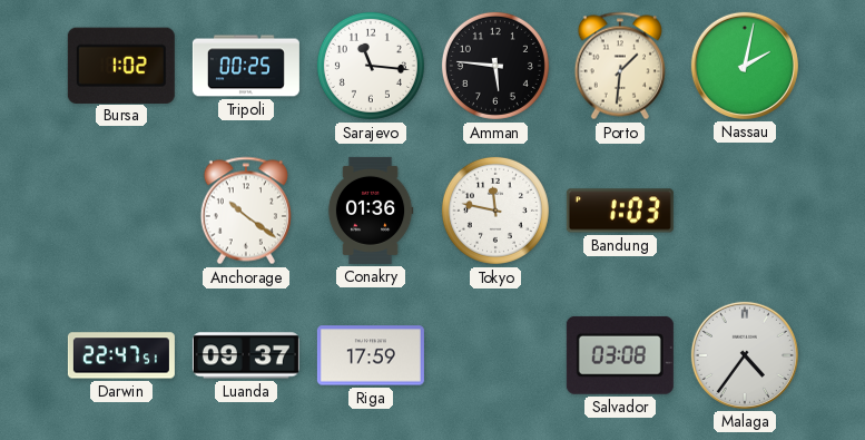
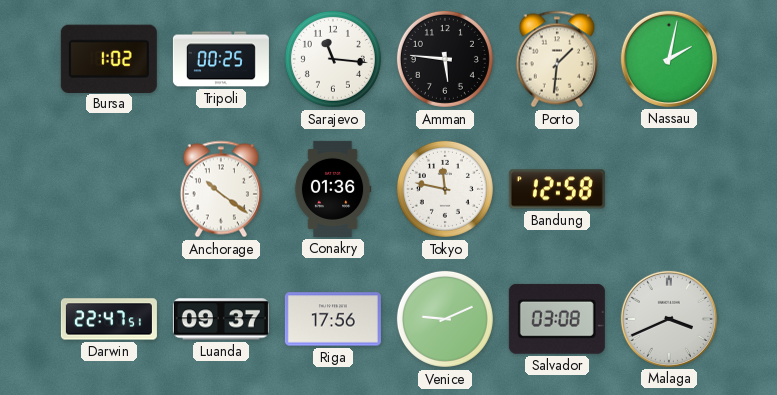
Bandung: 1:03 -> 12:58 (557, 189)
Riga: 17:59 -> 17:56 (333, 319)
Venice: none -> 9:11 (445, 319)
Malaga: 4:36 -> 3:41 (669, 319)
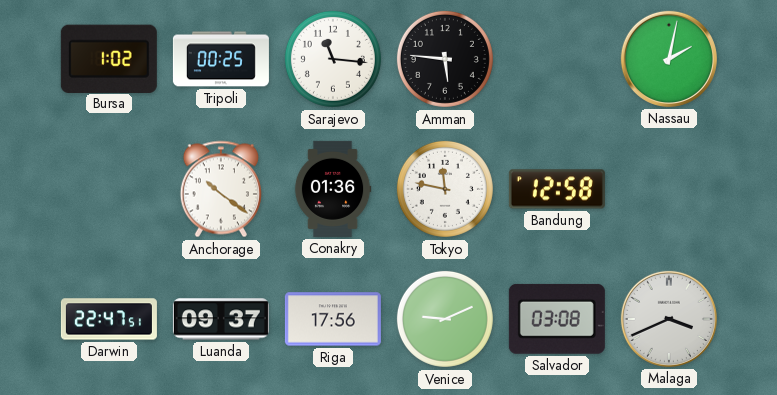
Porto: 1:31 -> none (557, 59)
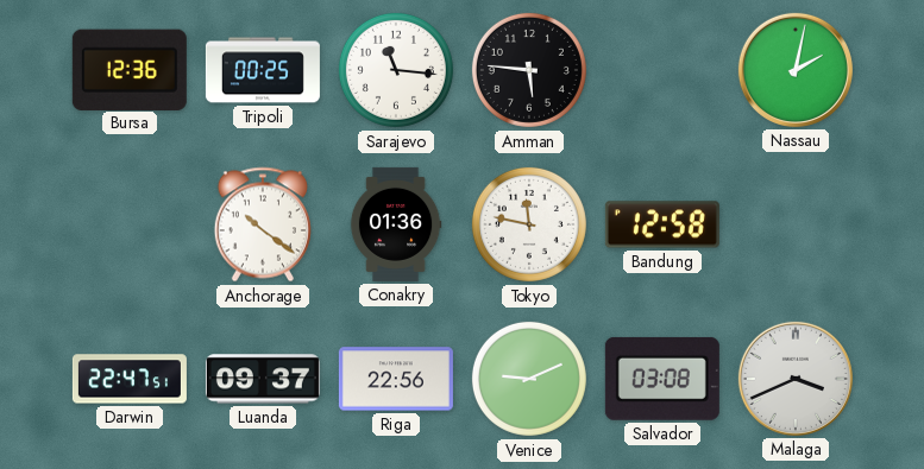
Bursa: 1:02 -> 12:36 (130, 69)
Riga: 17:56 -> 22:56 (396, 379)
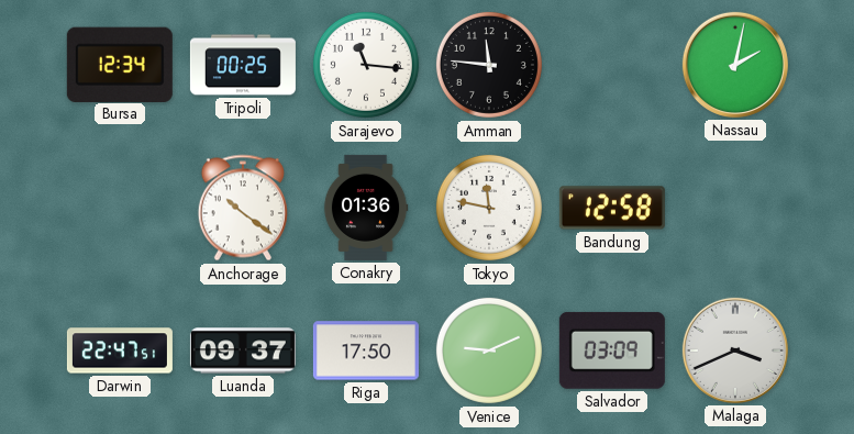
Bursa: 12:36 -> 12:34 (120, 64)
Amman: 5:46 -> 11:46 (489, 65)
Riga: 22:56 -> 17:50 (366, 350)
Salvador: 03:08 -> 03:09 (612, 350)
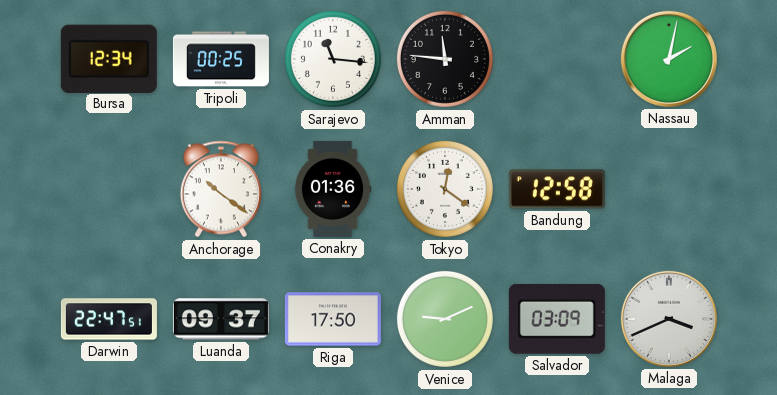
Tokyo: 11:47 -> 12:21 (445, 189)
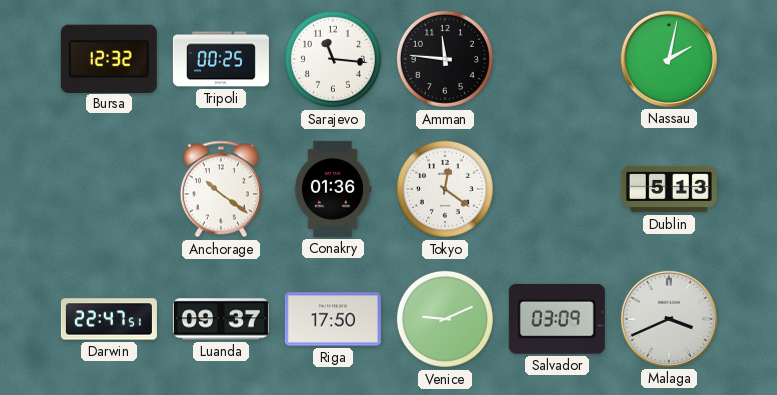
Bursa: 12:34 -> 12:32 (109, 58)
Bandung: 12:58 -> none (557, 189)
Dublin: none -> 5:13 (669, 189)
